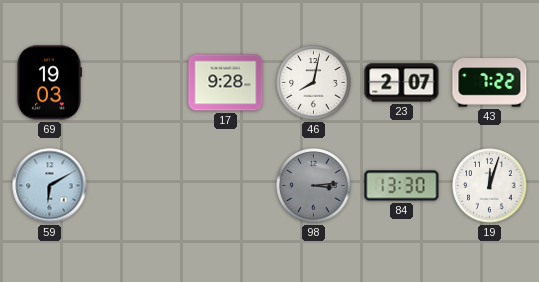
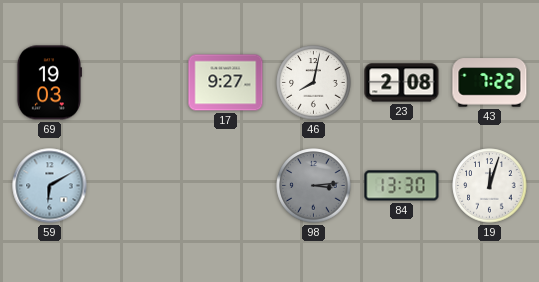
17: 9:28 -> 9:27 (226, 83)
23: 2:07 -> 2:08 (402, 83)
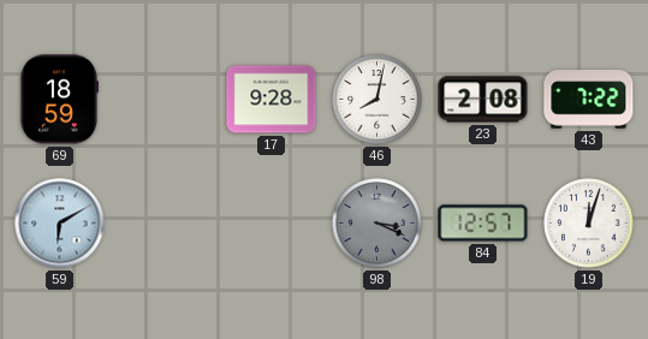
69: 19:03 -> 18:59 (59, 100)
17: 9:27 -> 9:28 (272, 100)
98: 3:14 -> 3:19 (377, 224)
84: 13:30 -> 12:57 (483, 224)
